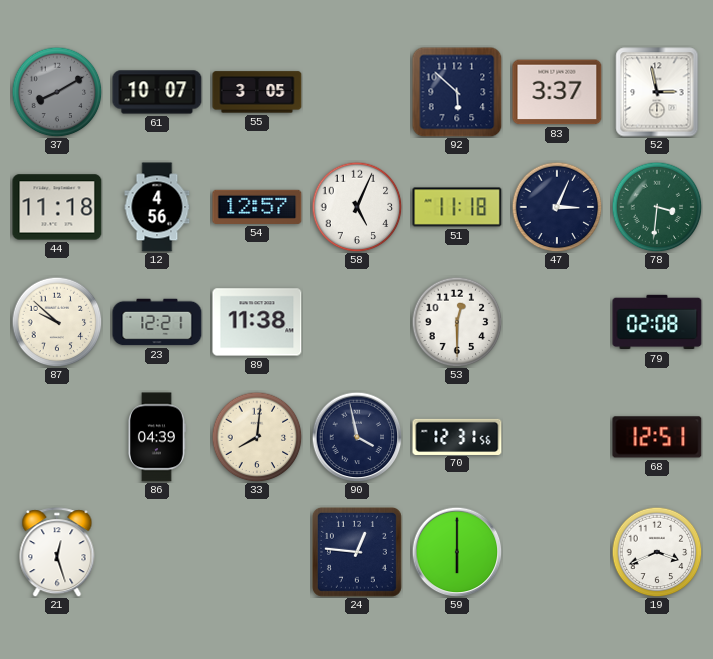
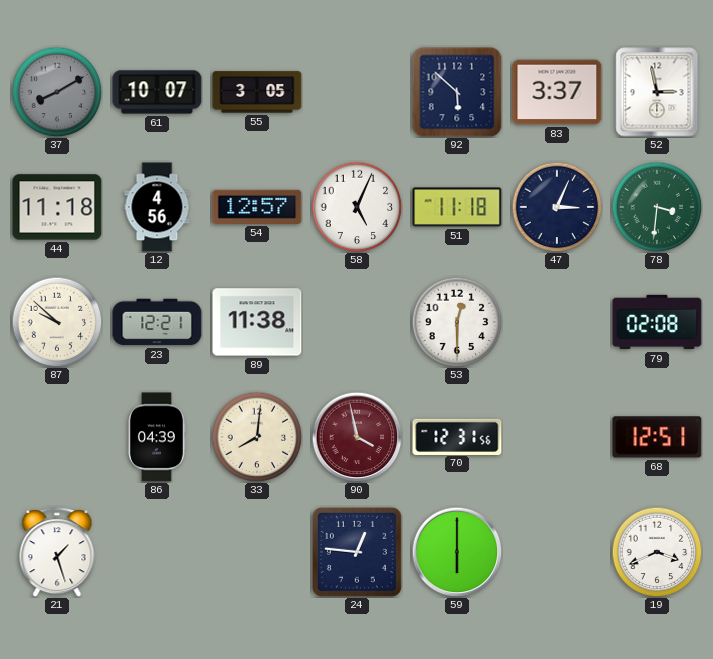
90 dial: navy -> burgundy (357, 437)
21: 12:27 -> 1:27 (57, 552)
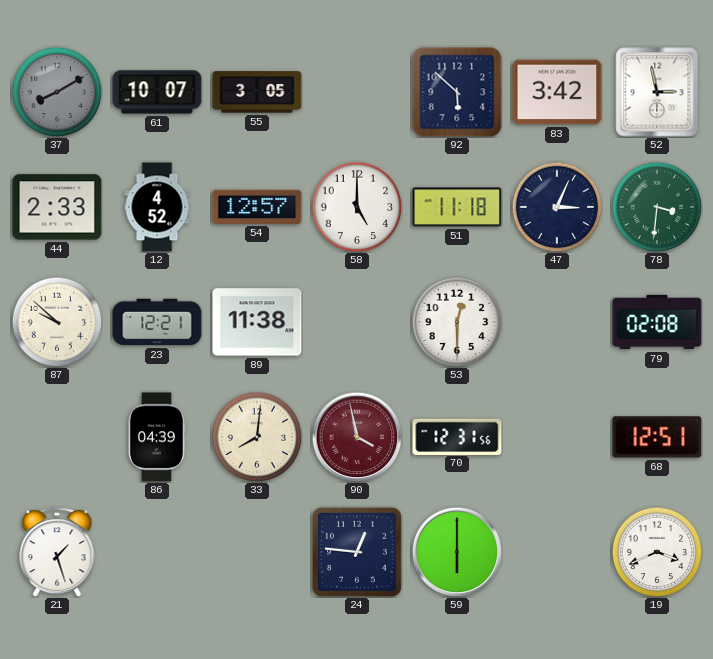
83: 3:37 -> 3:42 (557, 92)
44: 11:18 -> 2:33 (57, 207)
12: 4:56 -> 4:52 (157, 207)
58: 5:04 -> 5:00 (357, 207)
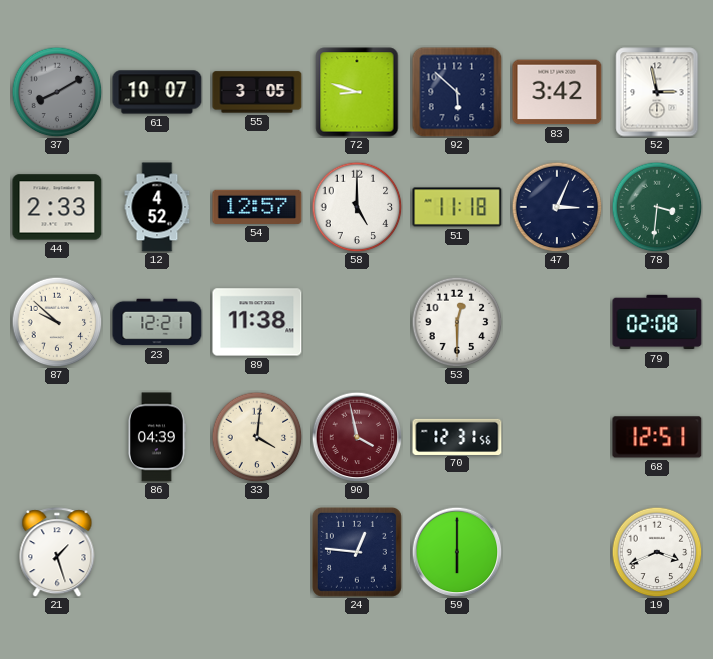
72: none -> 8:48 (357, 92)
33: 8:01 -> 4:01 (257, 437)
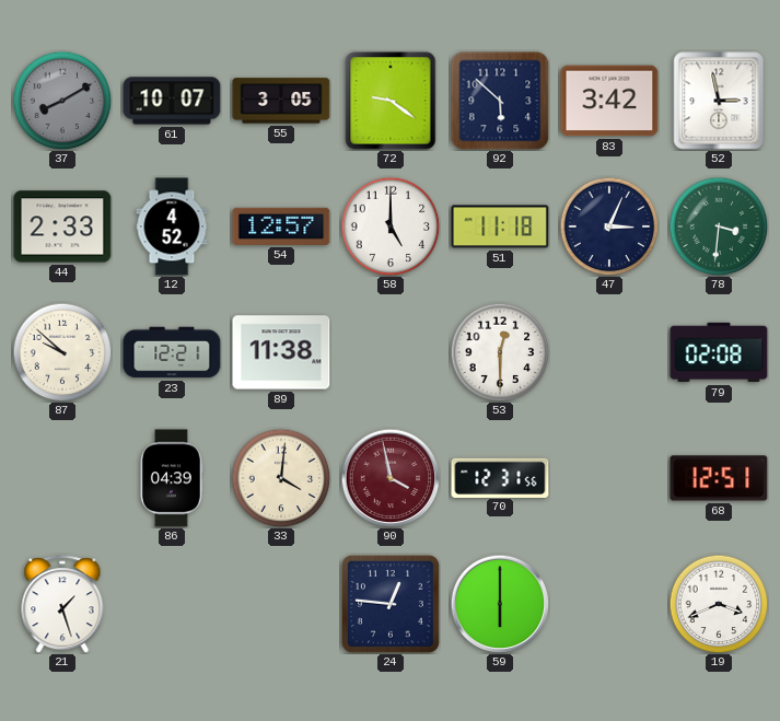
72: 8:48 -> 9:21 (391, 101)
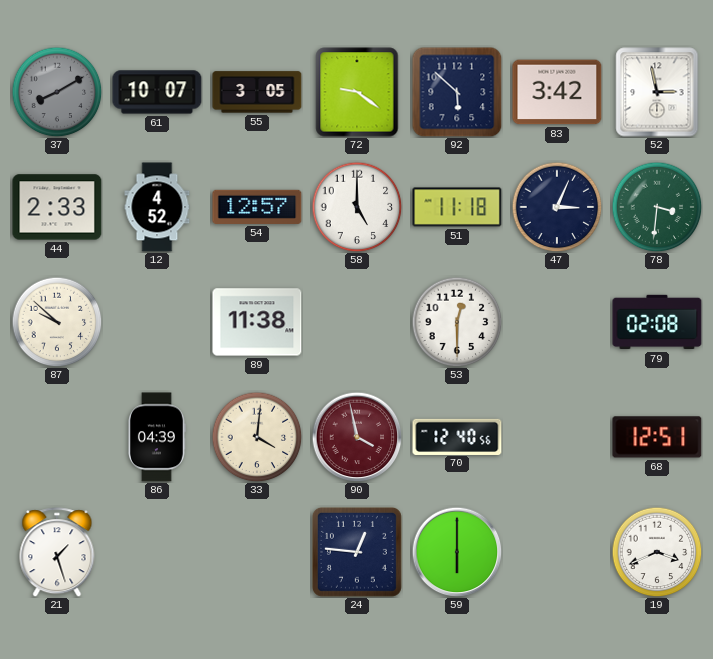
23: 12:21 -> none (172, 352)
70: 12:31 -> 12:40 (457, 436)
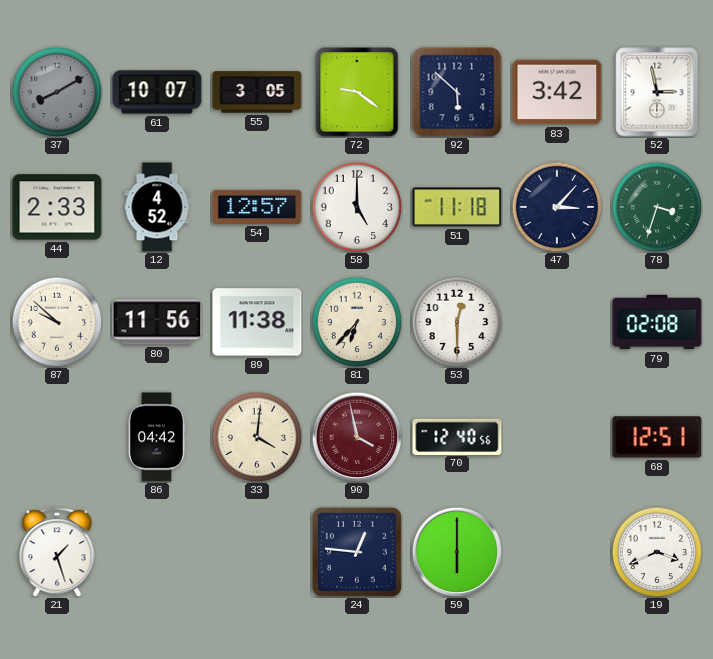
47: 3:04 -> 3:07 (557, 207)
78: 3:31 -> 3:33 (657, 207)
80: none -> 11:56 (157, 322)
81: none -> 6:37 (357, 322)
86: 04:39 -> 04:42 (156, 437)
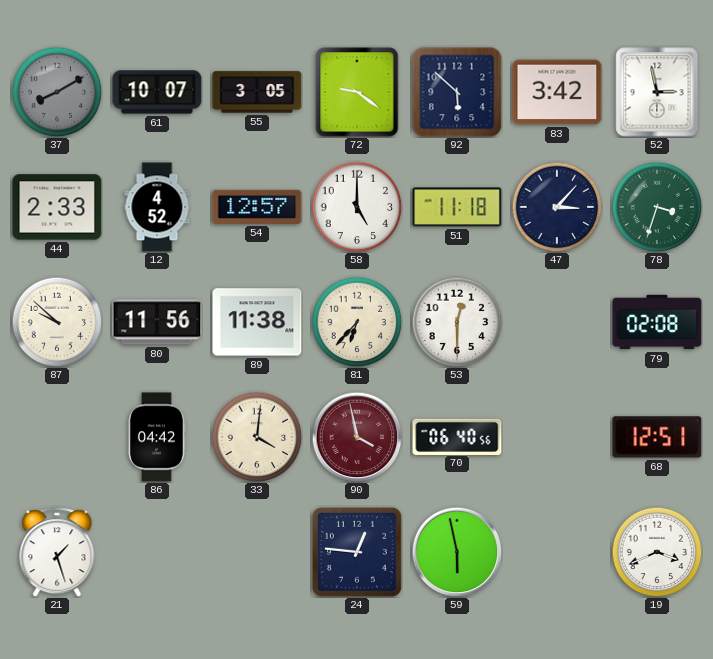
70: 12:40 -> 06:40 (457, 436)
59: 6:00 -> 5:58 (457, 552)
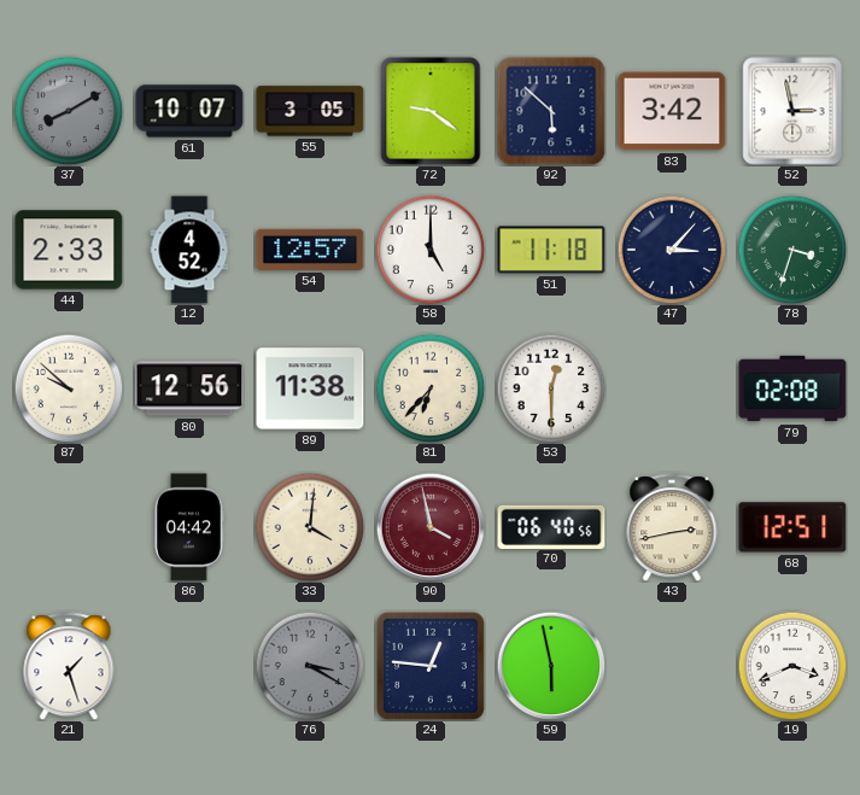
80: 11:56 -> 12:56 (189, 388)
43: none -> 2:43 (672, 527)
76: none -> 3:20 (310, 666)
